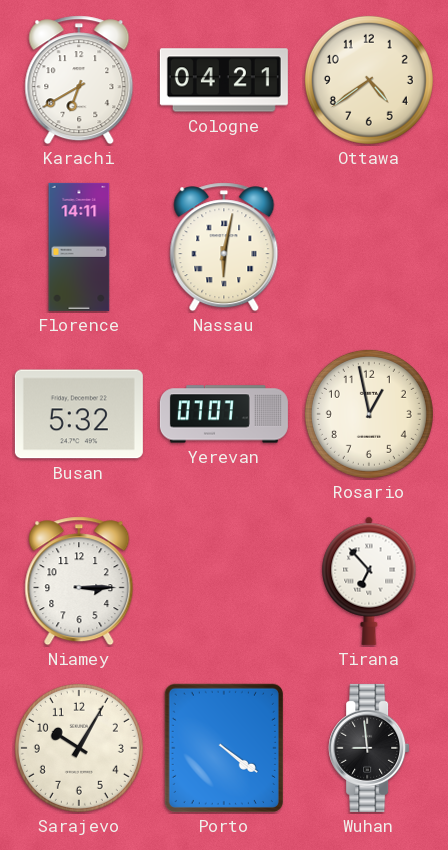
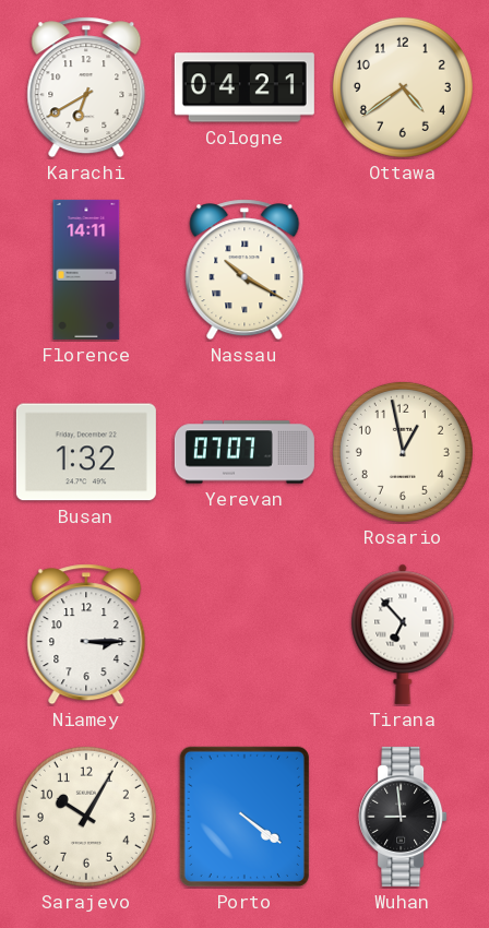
Nassau: 6:02 -> 10:20 (244, 270)
Busan: 5:32 -> 1:32 (86, 452)
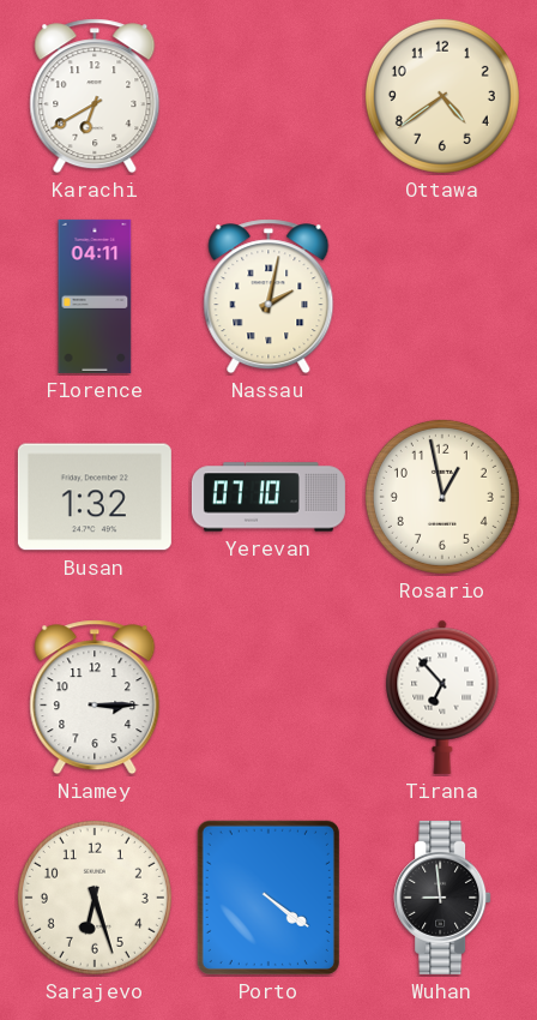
Cologne: 04:21 -> none (244, 87)
Florence: 14:11 -> 04:11 (95, 296)
Nassau: 10:20 -> 2:02 (268, 296)
Yerevan: 07:07 -> 07:10 (268, 497)
Sarajevo: 10:05 -> 6:27 (95, 898)
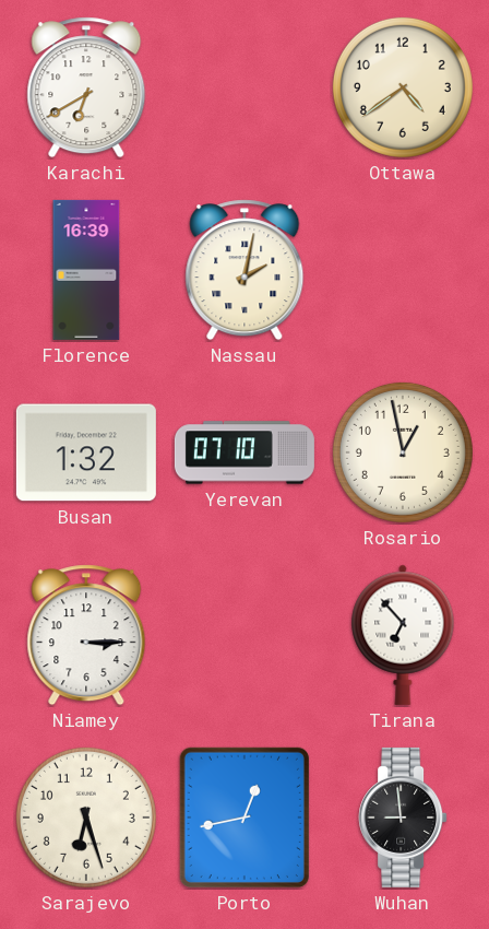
Florence: 04:11 -> 16:39 (86, 270)
Porto: 4:21 -> 12:43 (244, 818)
